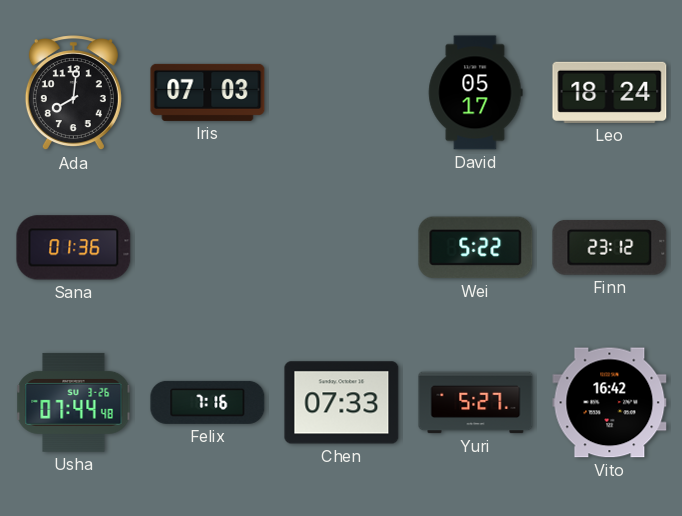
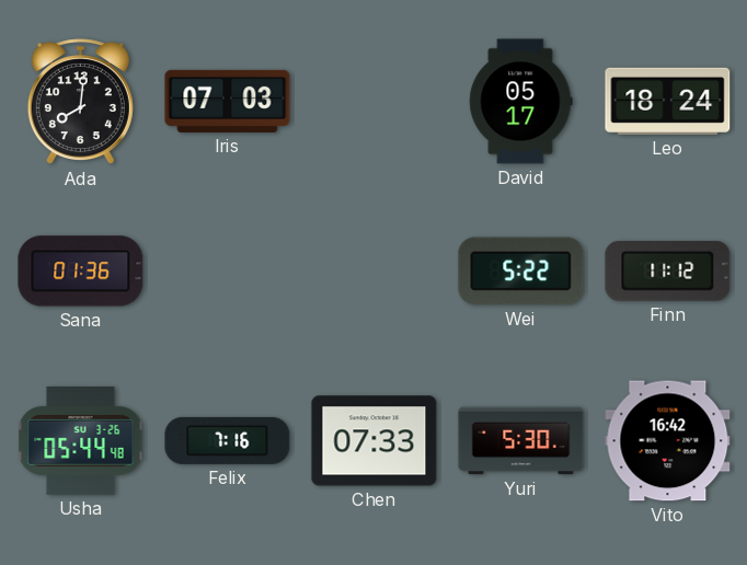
Finn: 23:12 -> 11:12 (668, 272)
Usha: 07:44 -> 05:44 (81, 440)
Yuri: 5:27 -> 5:30 (521, 441)
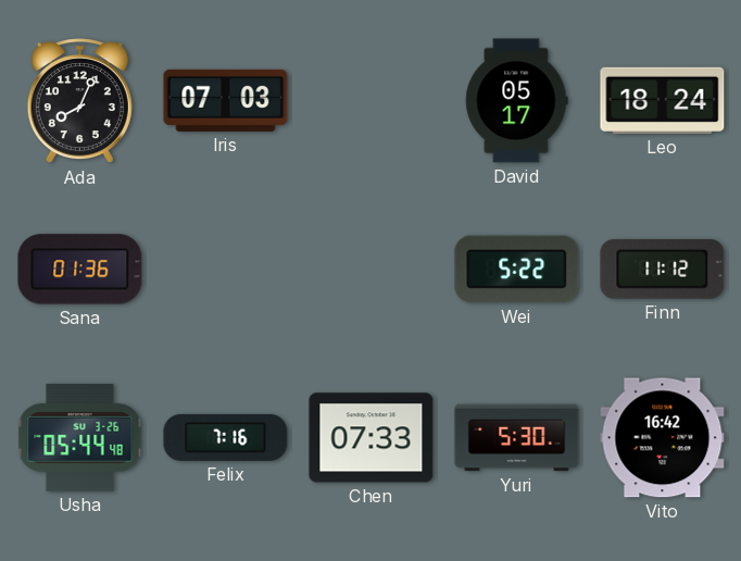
Ada: 8:01 -> 8:04 (79, 101)
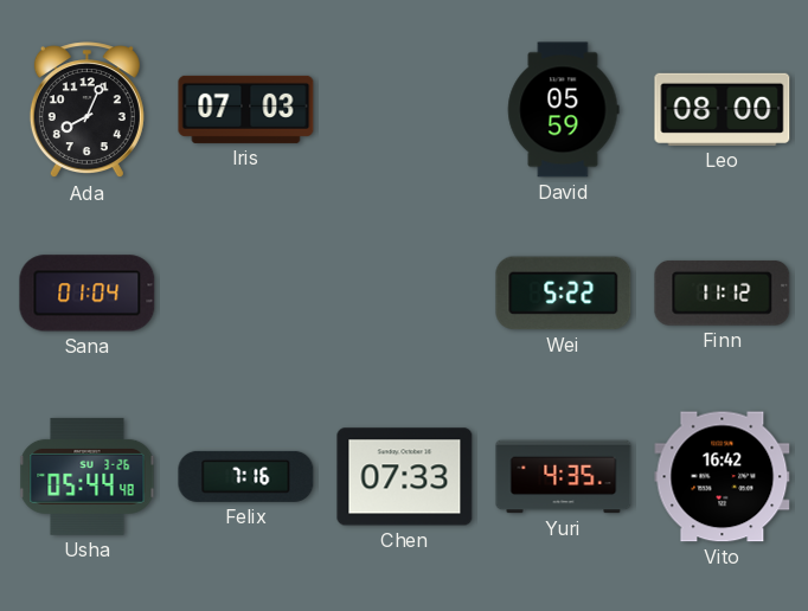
David: 05:17 -> 05:59 (564, 110)
Leo: 18:24 -> 08:00 (723, 109)
Sana: 01:36 -> 01:04 (88, 294)
Yuri: 5:30 -> 4:35 (564, 477)
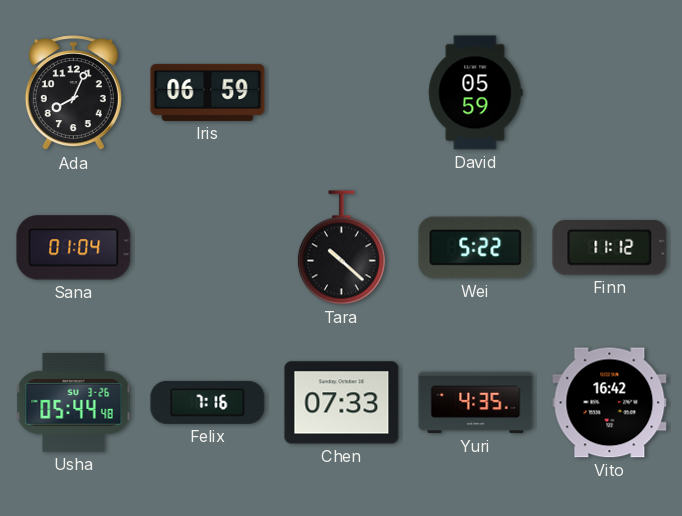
Iris: 07:03 -> 06:59 (208, 92)
Leo: 08:00 -> none (723, 109)
Tara: none -> 10:22 (341, 248)
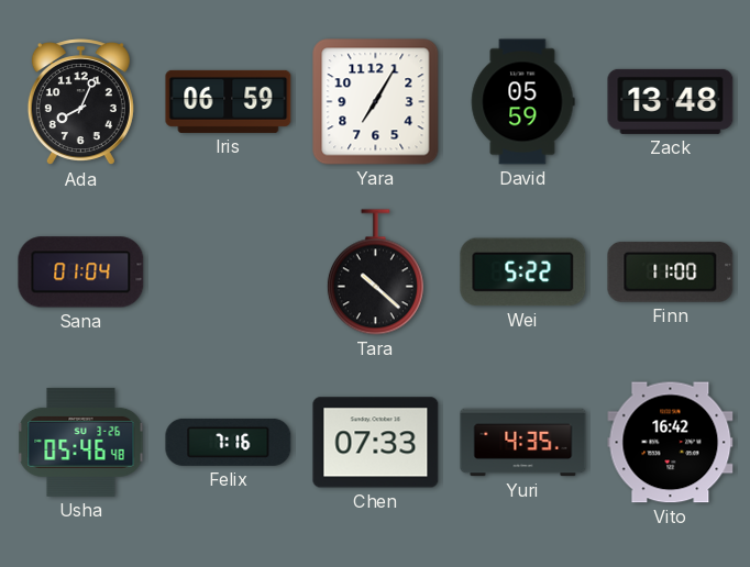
Yara: none -> 7:05 (376, 102)
Zack: none -> 13:48 (671, 101)
Finn: 11:12 -> 11:00 (671, 273)
Usha: 05:44 -> 05:46 (81, 442)
